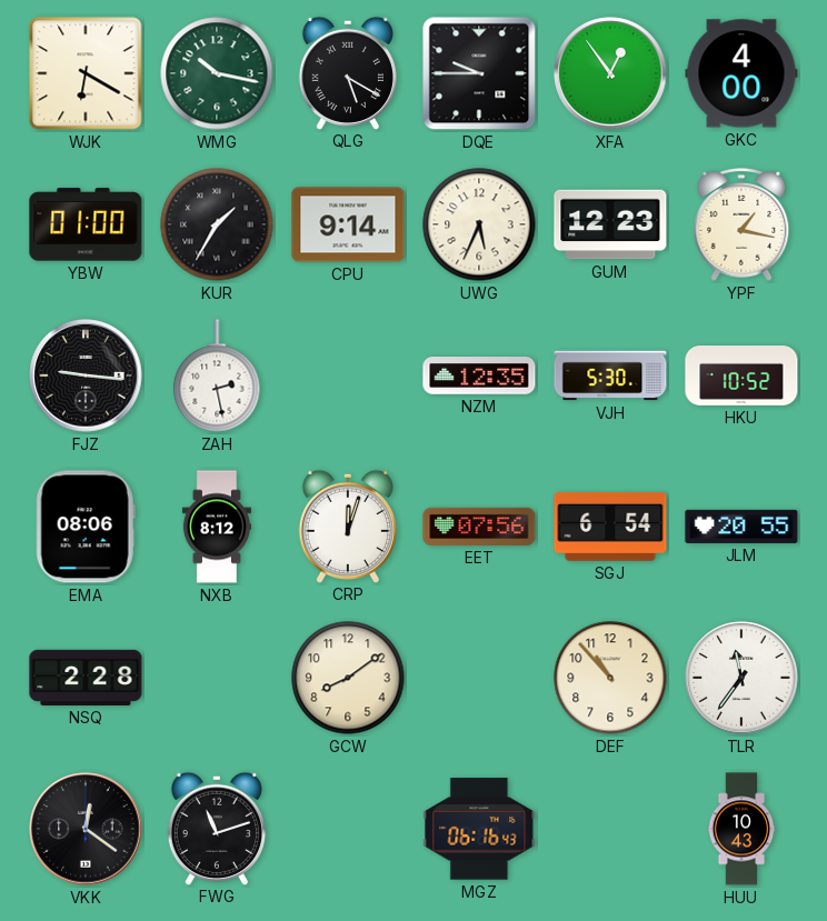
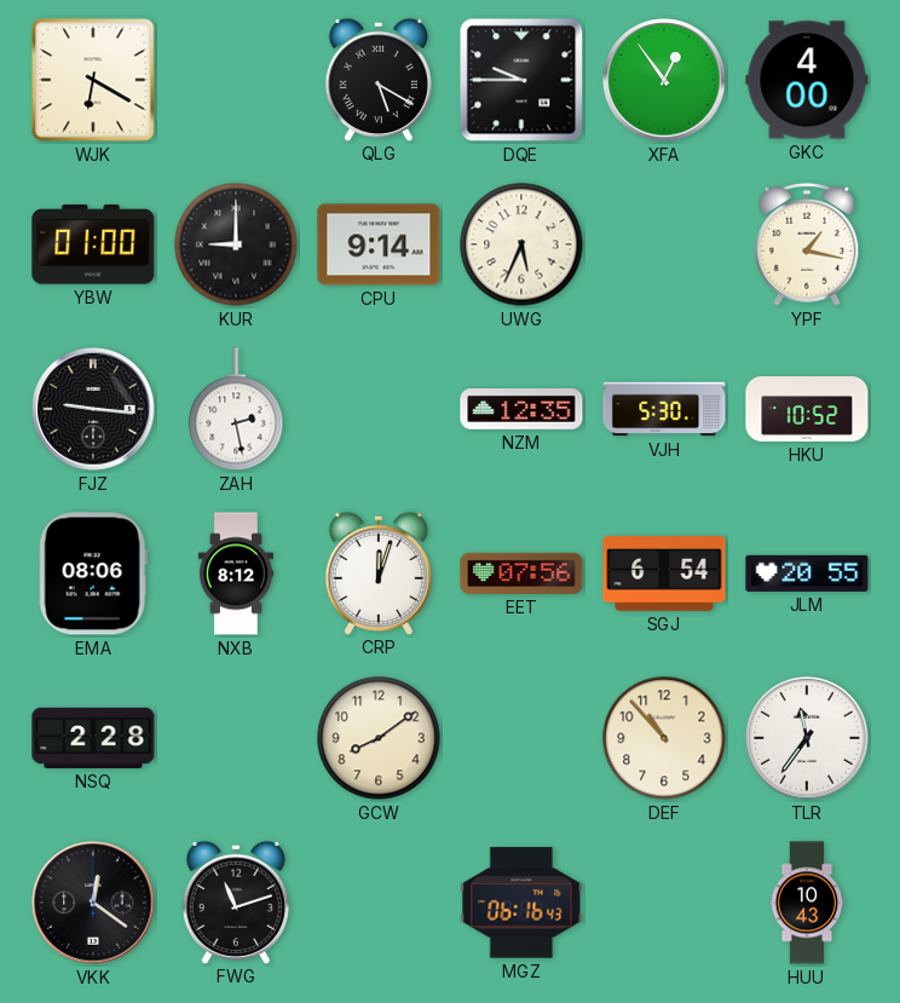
WMG: 10:17 -> none (217, 73)
KUR: 1:35 -> 9:00 (236, 244)
GUM: 12:23 -> none (610, 224)
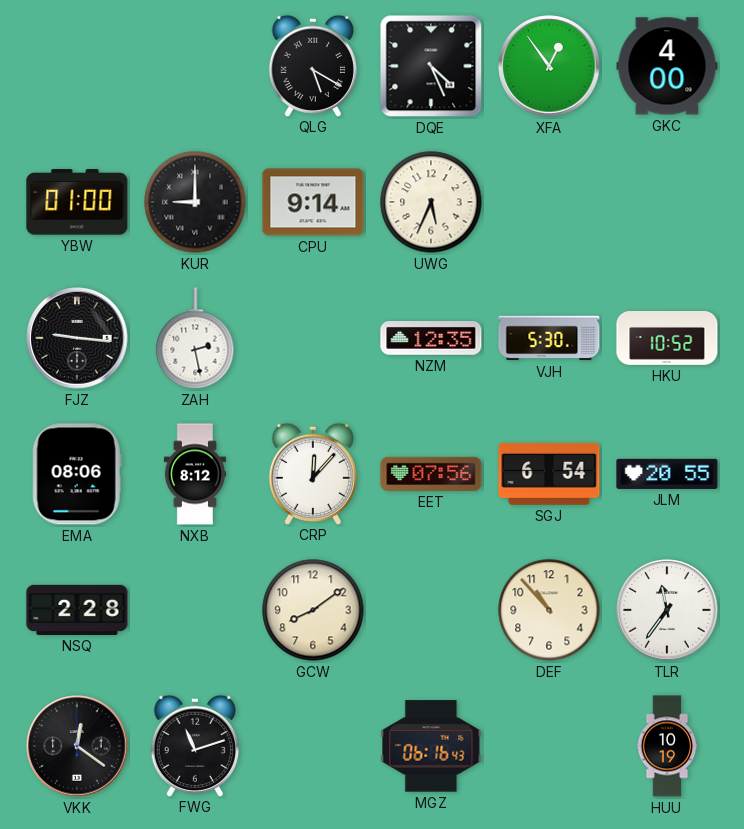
WJK: 6:20 -> none (93, 80)
DQE: 9:45 -> 4:26 (431, 66)
YPF: 1:17 -> none (807, 244)
CRP: 12:03 -> 12:07 (313, 473)
HUU: 10:43 -> 10:19 (667, 746)
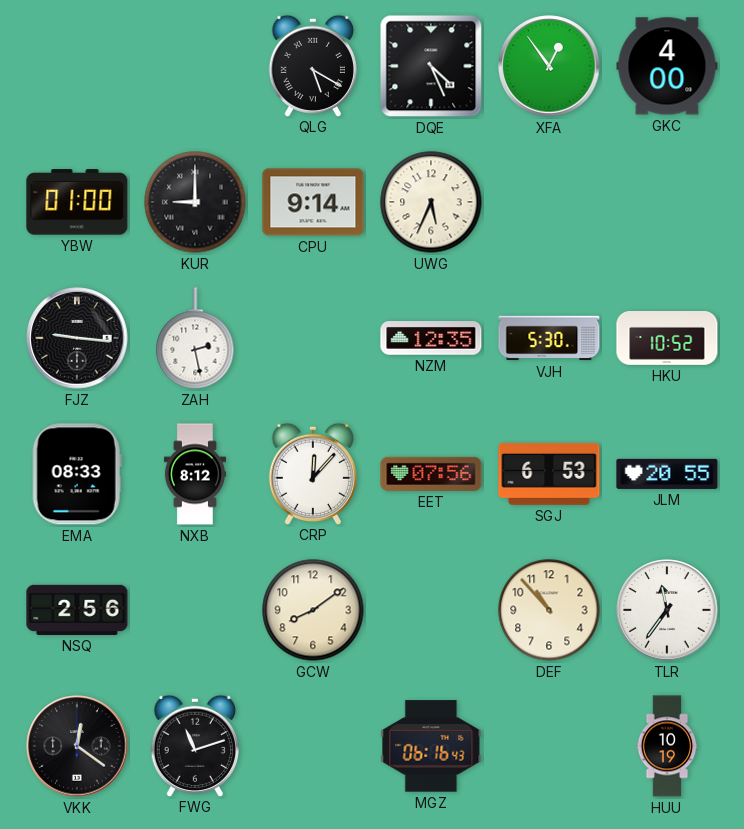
EMA: 08:06 -> 08:33 (77, 474)
SGJ: 6:54 -> 6:53 (549, 474)
NSQ: 2:28 -> 2:56 (77, 610)
